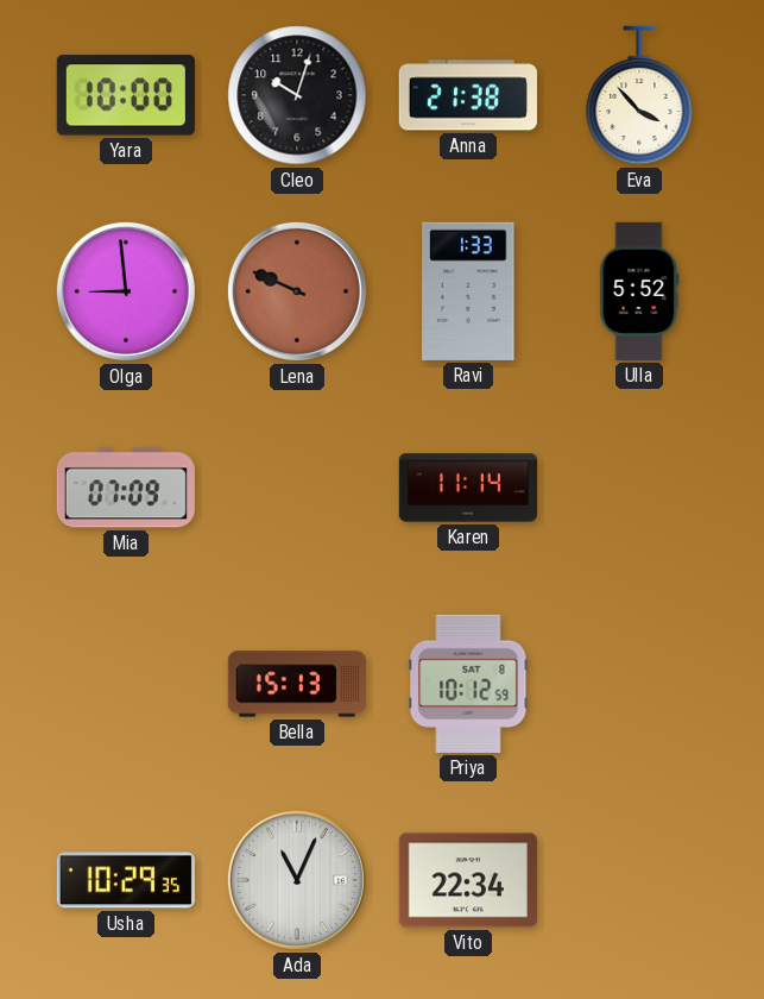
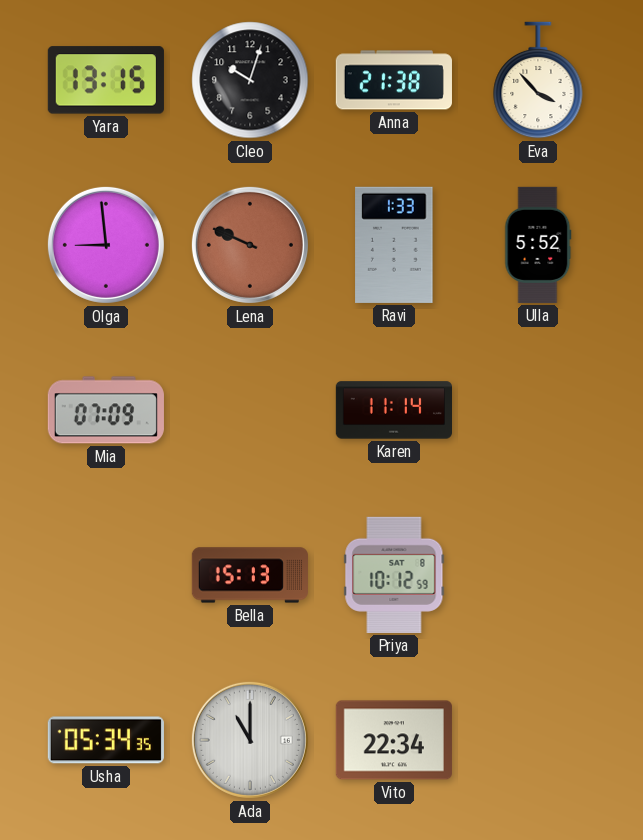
Yara: 10:00 -> 13:15 (106, 80)
Usha: 10:29 -> 05:34 (106, 740)
Ada: 11:04 -> 11:00 (250, 740)
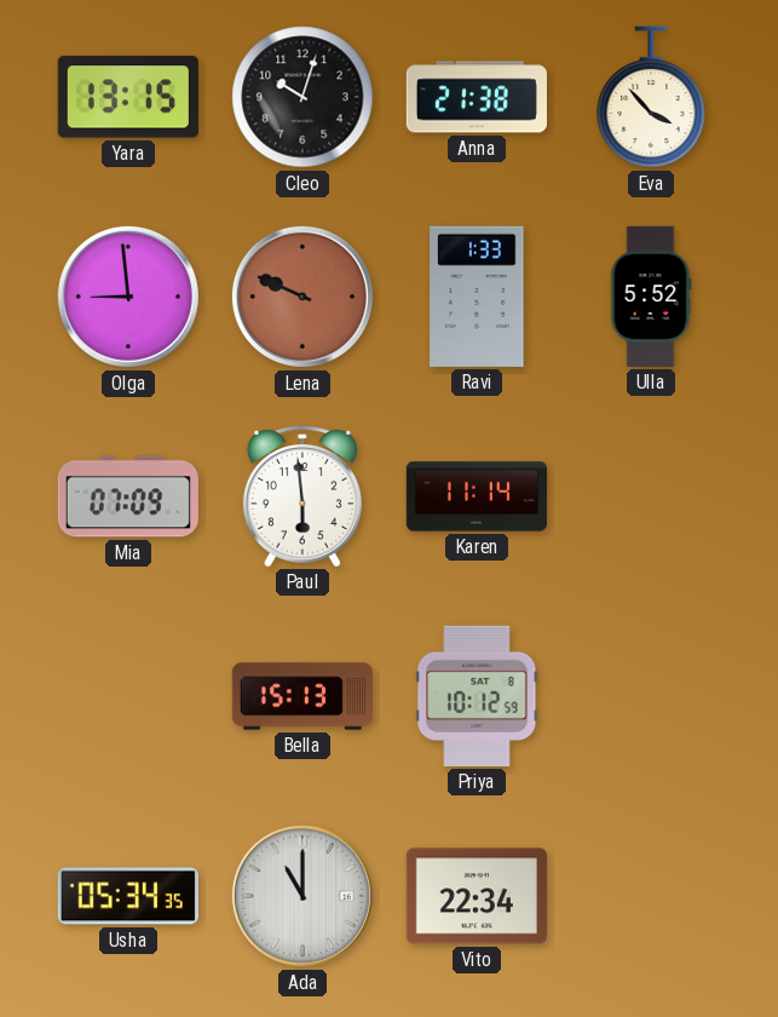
Paul: none -> 5:59 (302, 496)
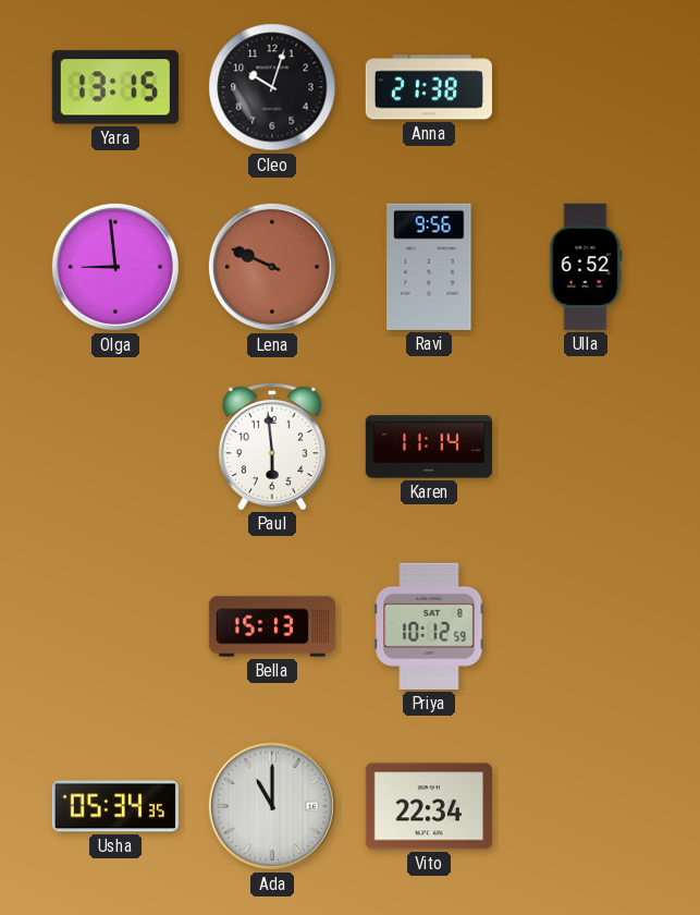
Eva: 3:53 -> none (651, 97)
Ravi: 1:33 -> 9:56 (429, 267)
Ulla: 5:52 -> 6:52 (586, 267)
Mia: 07:09 -> none (128, 496)
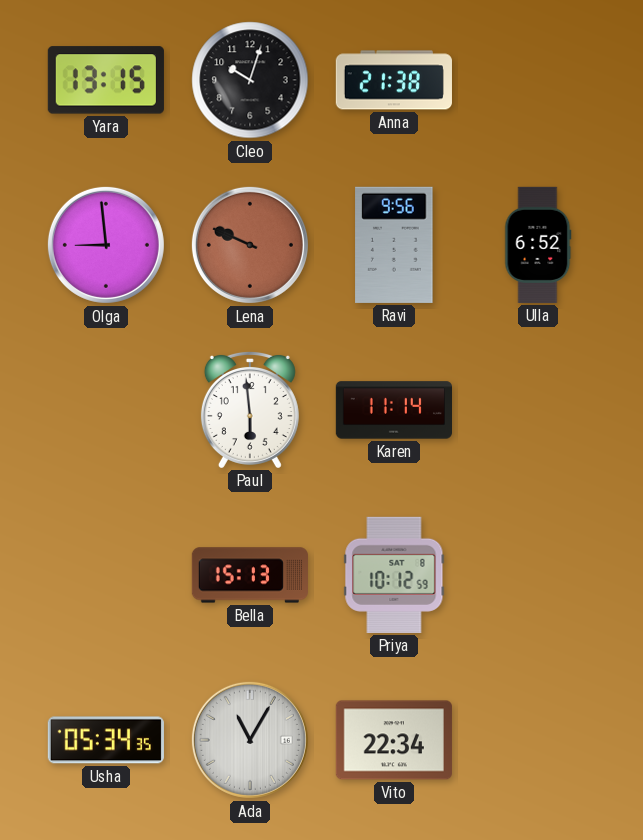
Ada: 11:00 -> 11:05 (250, 740)
